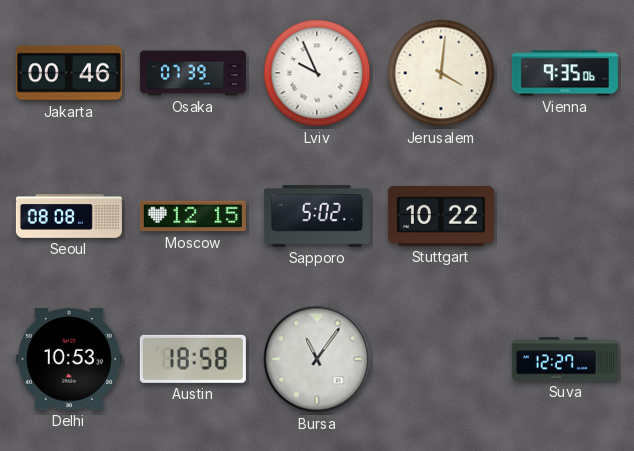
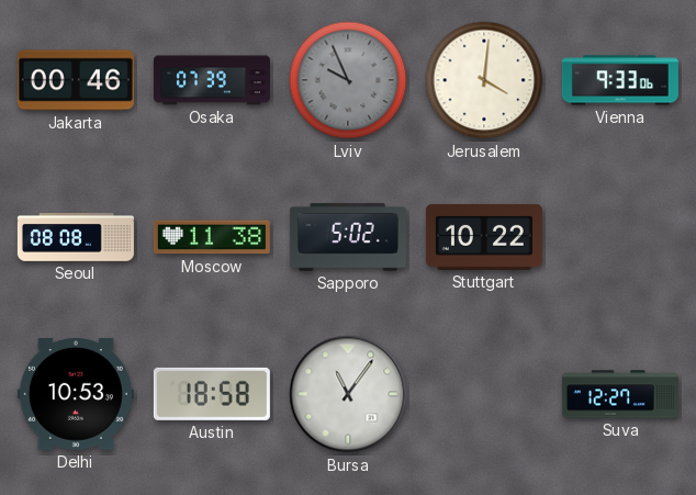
Lviv dial: white -> grey (348, 80)
Vienna: 9:35 -> 9:33 (620, 80)
Moscow: 12:15 -> 11:38 (212, 237)
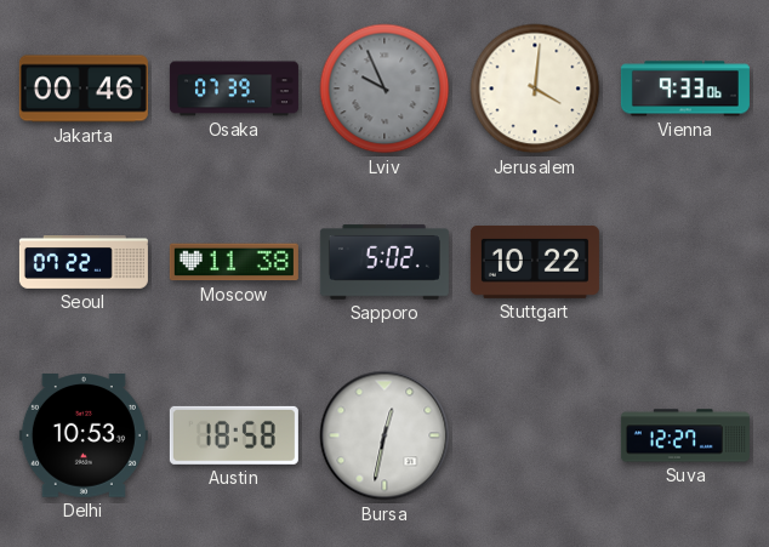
Seoul: 08:08 -> 07:22 (84, 263)
Bursa: 11:06 -> 12:32 (384, 435)
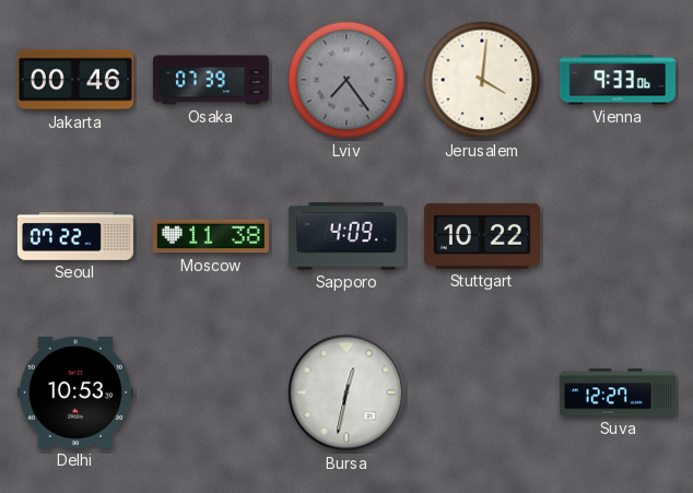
Lviv: 9:56 -> 7:24 (346, 80)
Sapporo: 5:02 -> 4:09 (346, 236)
Austin: 18:58 -> none (234, 435)
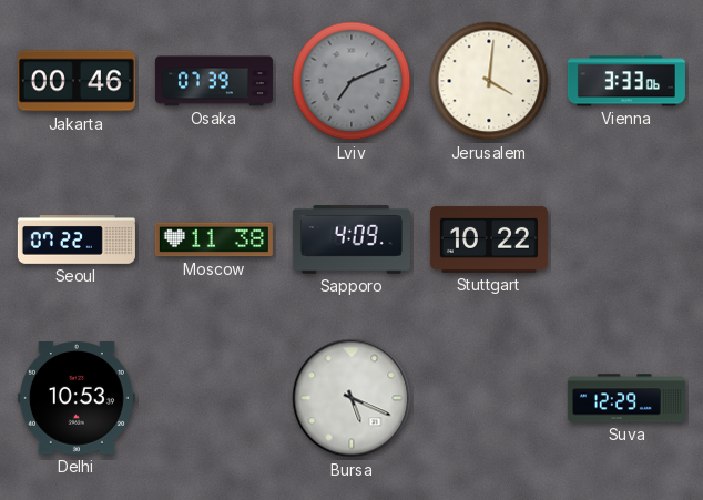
Lviv: 7:24 -> 7:11 (351, 81)
Vienna: 9:33 -> 3:33 (626, 81)
Bursa: 12:32 -> 5:19 (351, 398)
Suva: 12:27 -> 12:29 (626, 398)
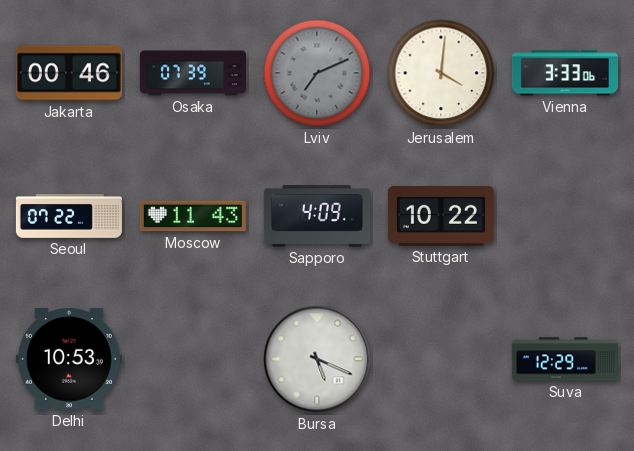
Moscow: 11:38 -> 11:43 (193, 216)
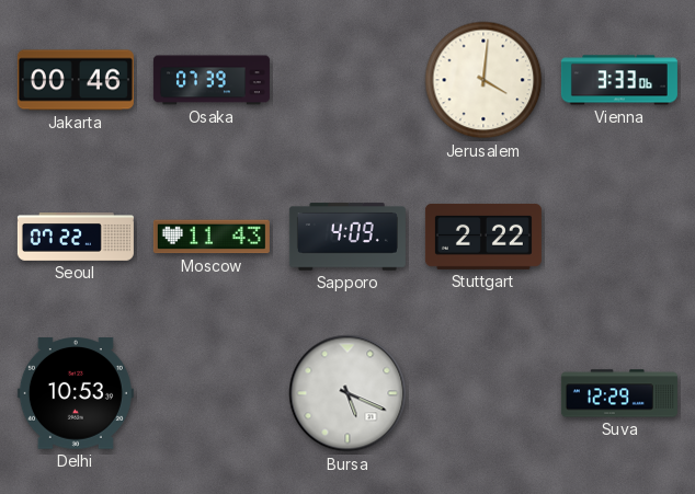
Lviv: 7:11 -> none (317, 73)
Stuttgart: 10:22 -> 2:22 (483, 237)
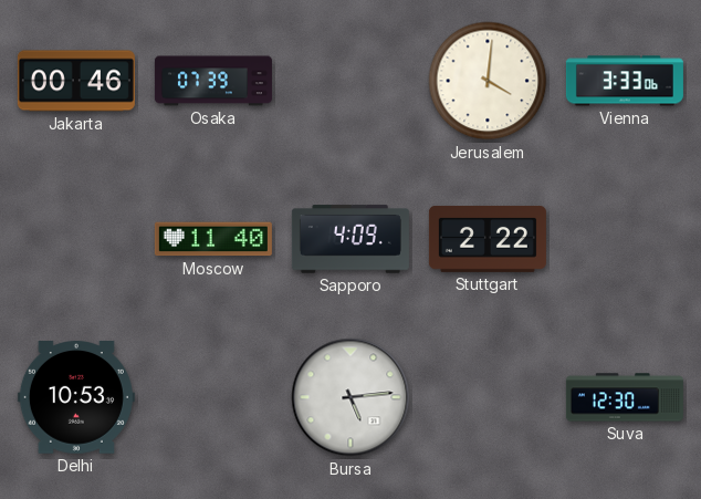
Seoul: 07:22 -> none (76, 238)
Moscow: 11:43 -> 11:40 (213, 239)
Bursa: 5:19 -> 5:14 (350, 397)
Suva: 12:29 -> 12:30 (625, 397)
